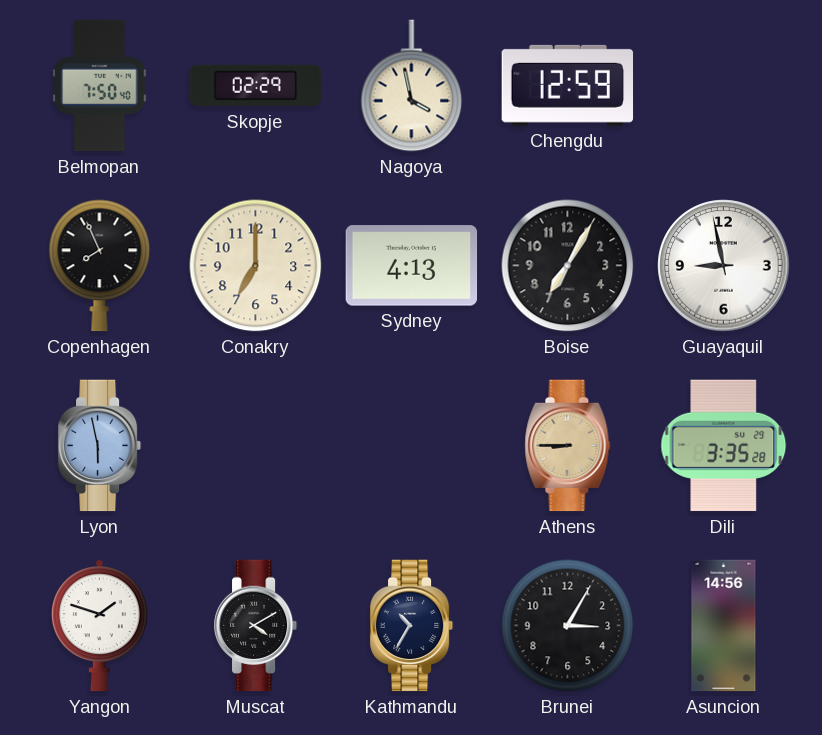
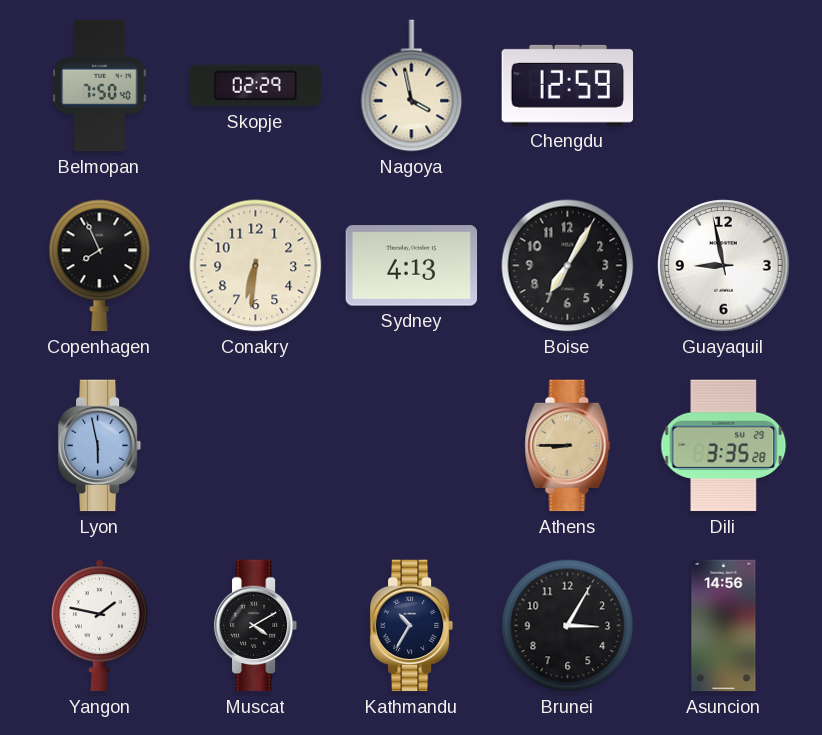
Conakry: 7:00 -> 6:31 (256, 266)
Yangon: 1:48 -> 1:47 (99, 626)
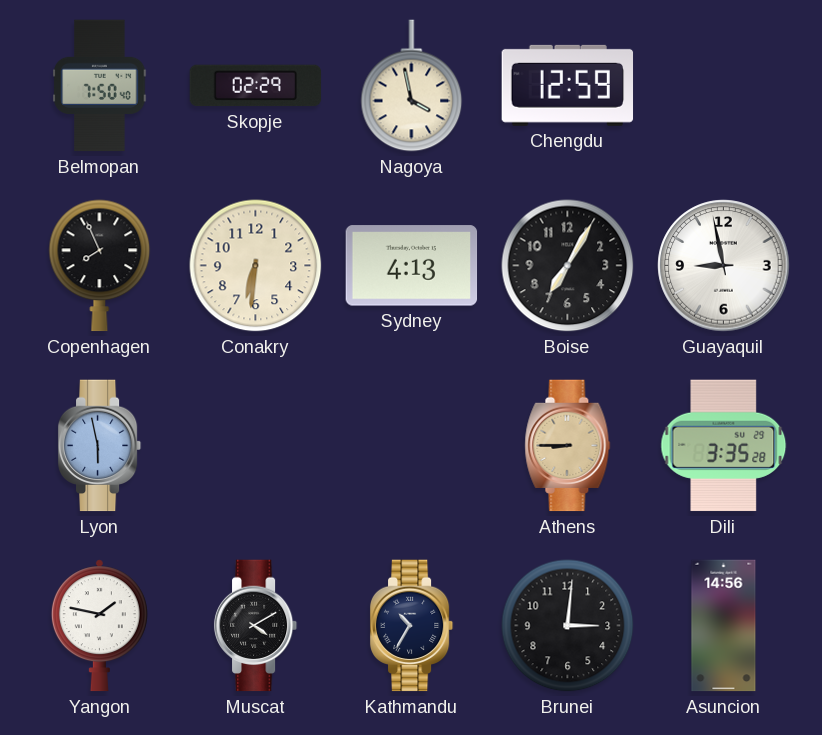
Brunei: 3:05 -> 3:01 (568, 626)
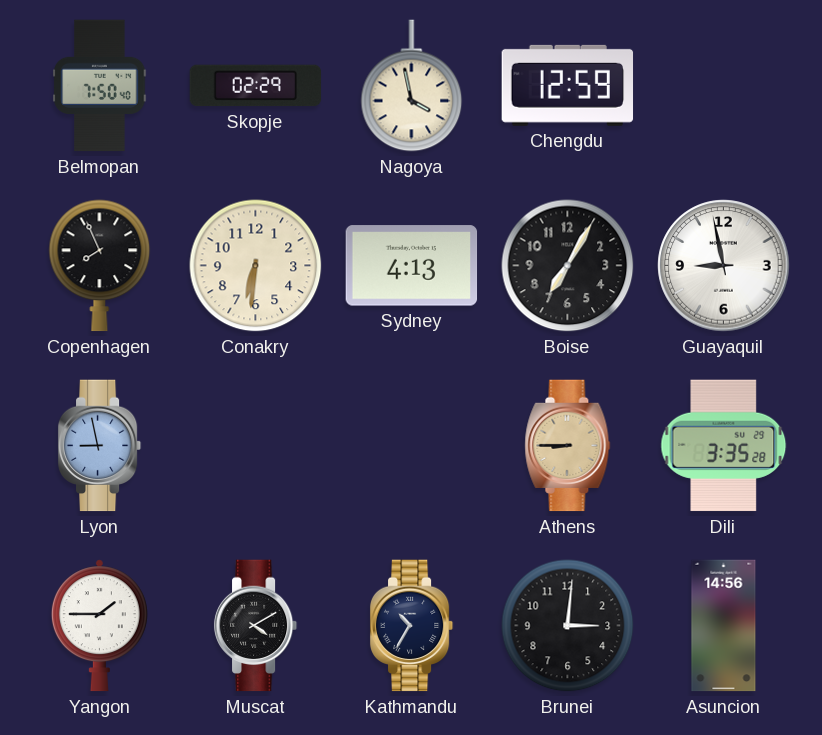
Lyon: 5:58 -> 8:58 (100, 446)
Yangon: 1:47 -> 1:45 (99, 626)
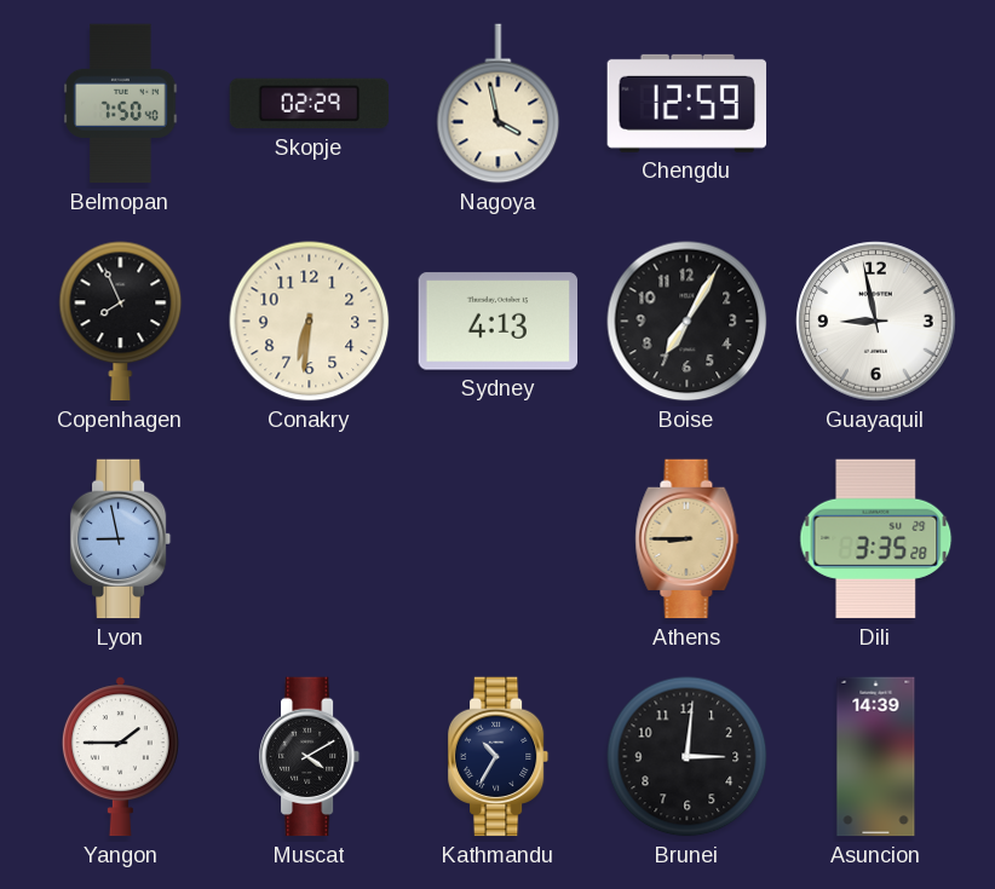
Asuncion: 14:56 -> 14:39 (876, 757)
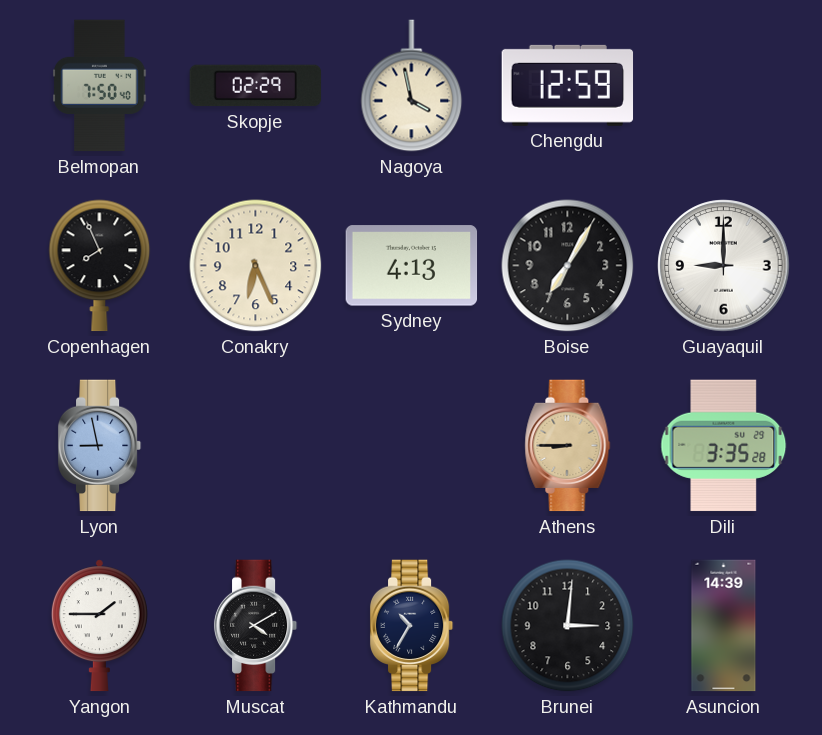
Conakry: 6:31 -> 6:26 (256, 266)
Guayaquil: 8:58 -> 9:00 (724, 266)
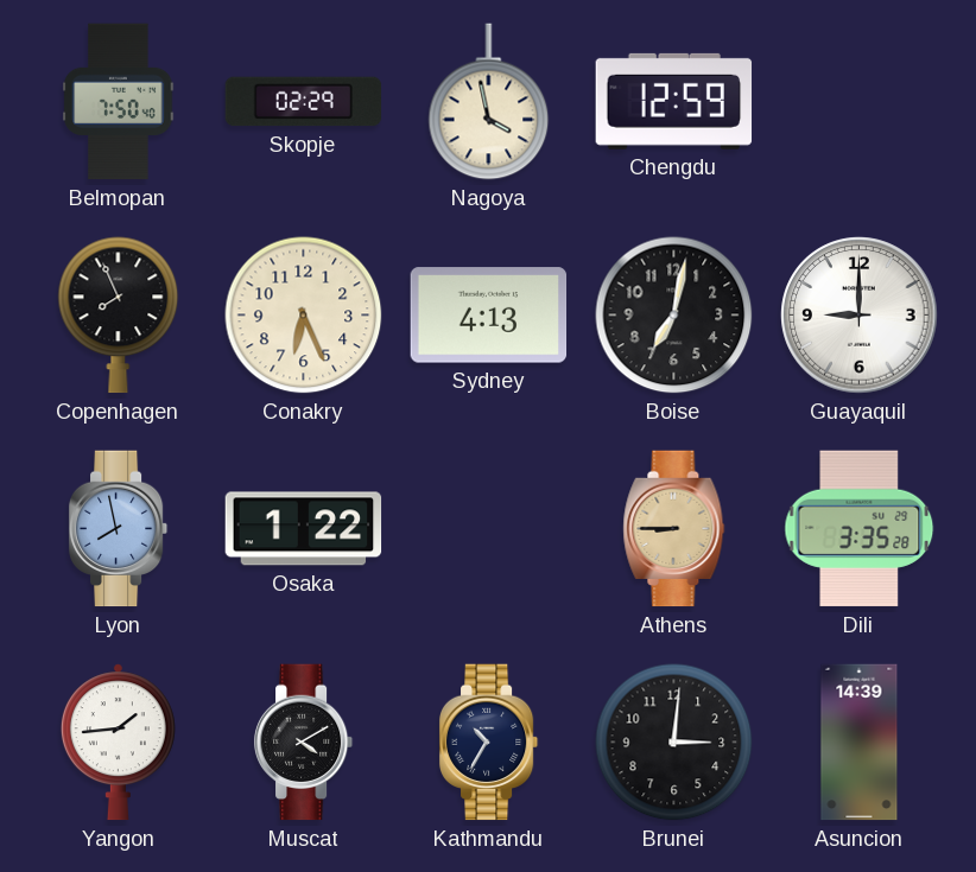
Boise: 7:05 -> 7:02 (674, 316)
Lyon: 8:58 -> 7:58 (119, 529)
Osaka: none -> 1:22 (304, 529)
Yangon: 1:45 -> 1:44 (118, 743)
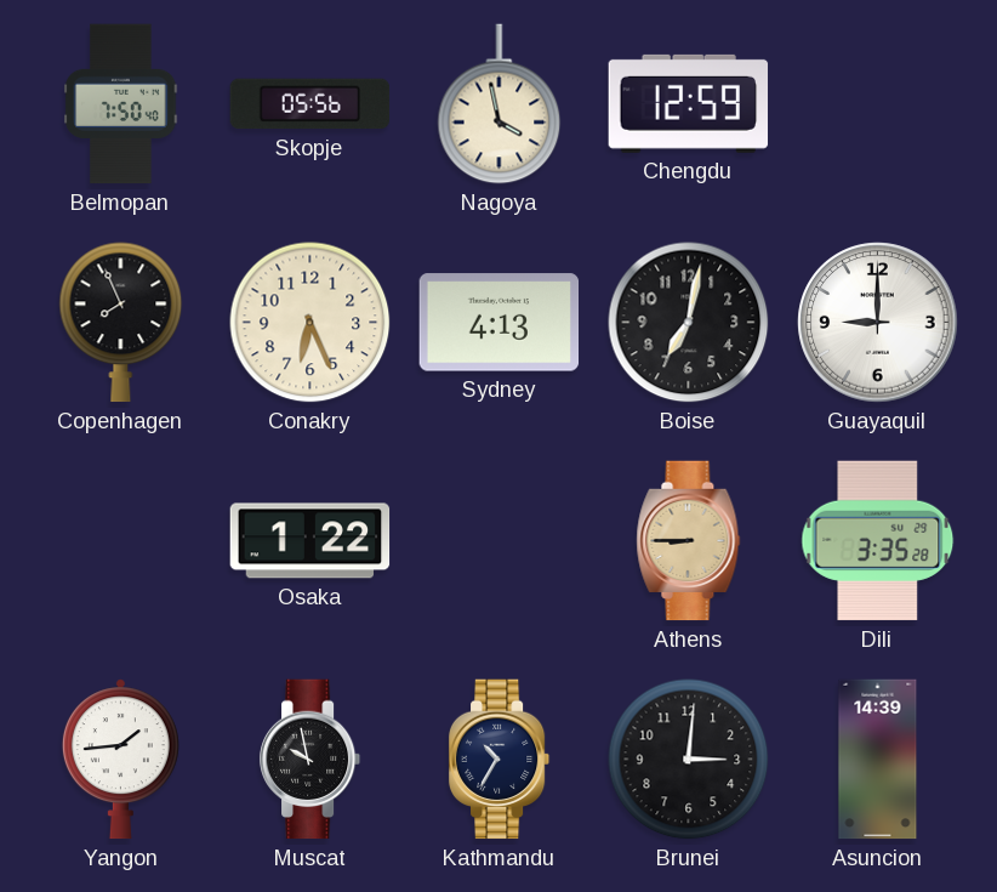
Skopje: 02:29 -> 05:56 (311, 104)
Lyon: 7:58 -> none (119, 529)
Muscat: 4:10 -> 9:58 (311, 760)
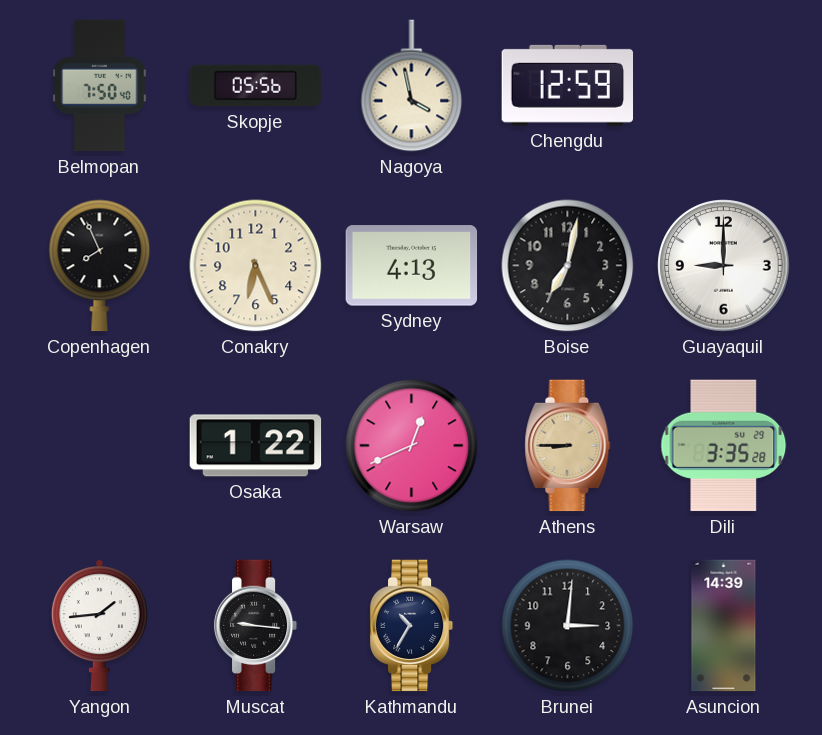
Warsaw: none -> 12:41 (412, 446)
Muscat: 9:58 -> 9:16 (256, 626)
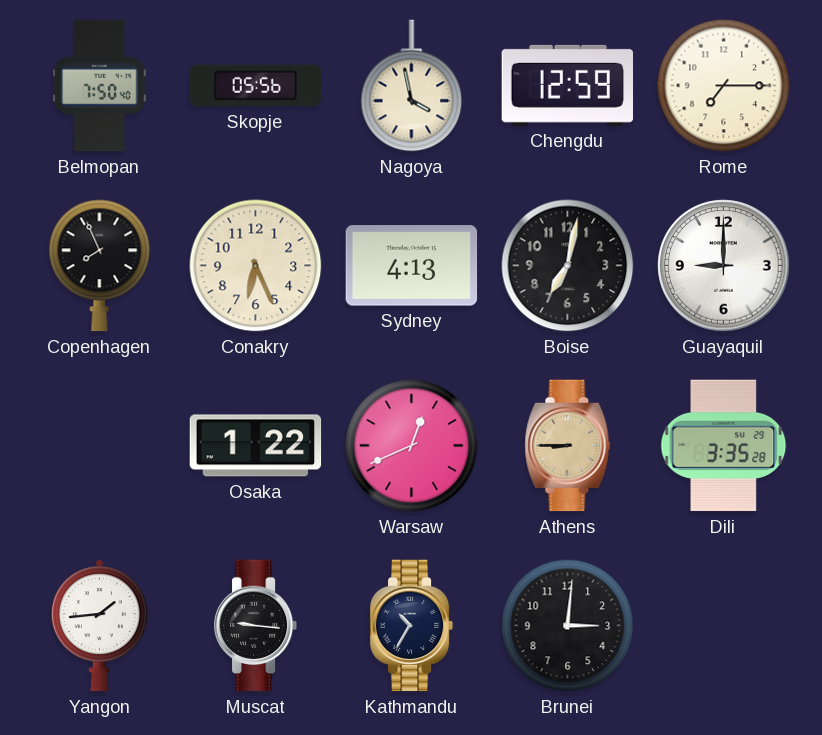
Rome: none -> 7:15 (724, 86)
Asuncion: 14:39 -> none (724, 626)
